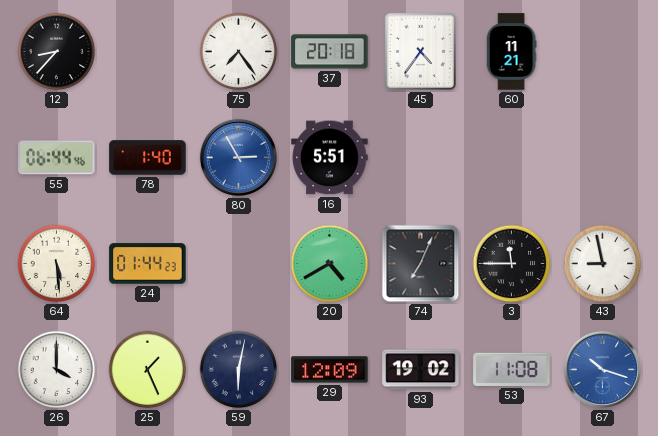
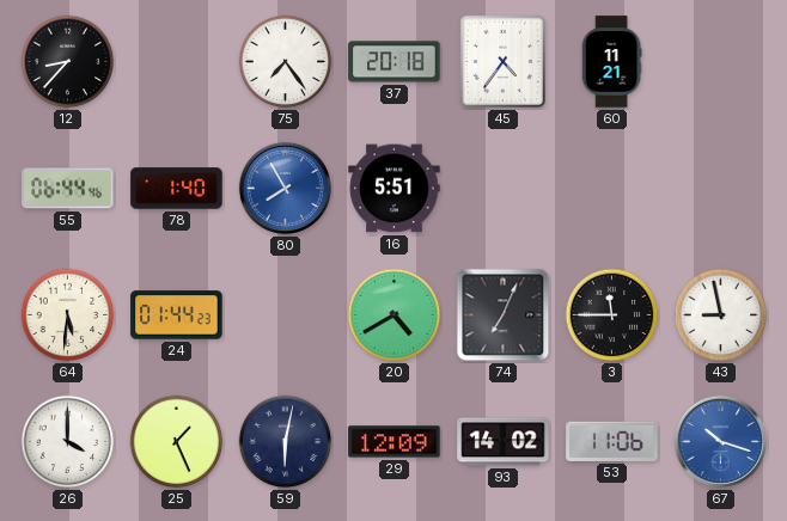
80: 2:55 -> 7:55 (285, 188)
64: 5:29 -> 5:31 (68, 315)
93: 19:02 -> 14:02 (504, 442)
53: 11:08 -> 11:06 (612, 441)
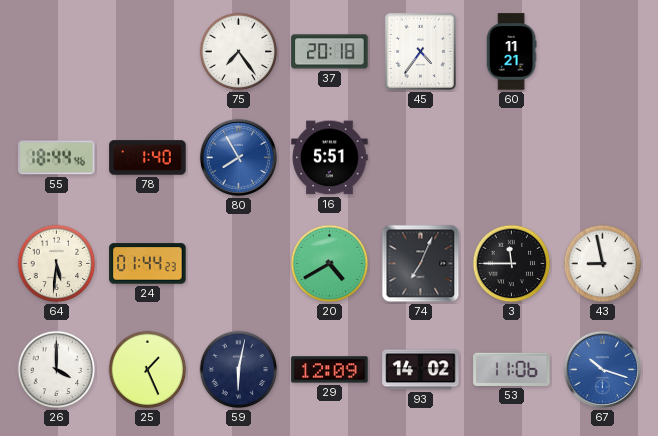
12: 8:37 -> none (68, 62)
55: 06:44 -> 18:44 (57, 158)
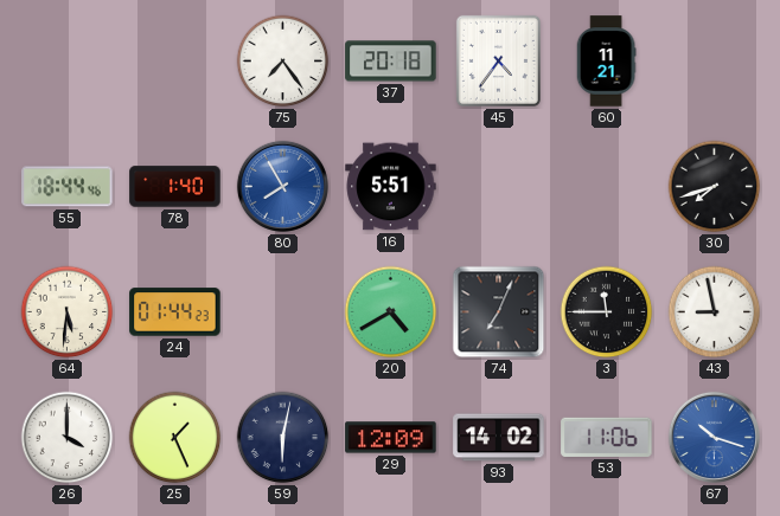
30: none -> 7:42 (715, 187)
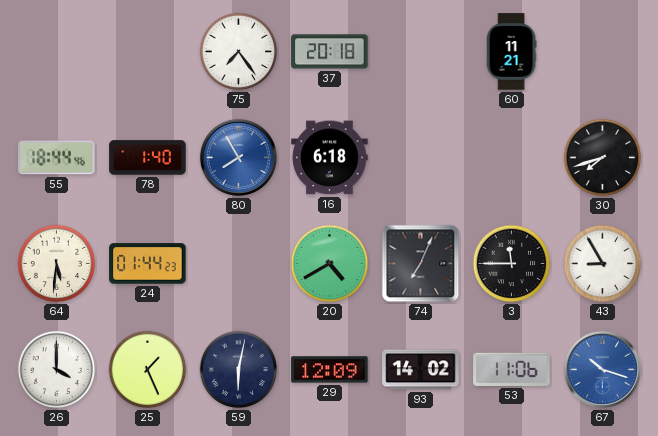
45: 4:36 -> none (498, 60)
16: 5:51 -> 6:18 (330, 158)
43: 8:58 -> 8:55 (603, 264)
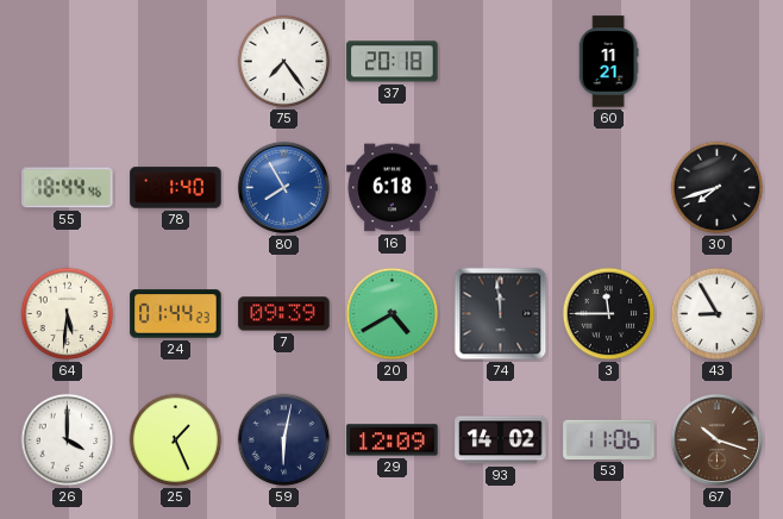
7: none -> 09:39 (284, 314)
74: 7:04 -> 11:59 (501, 314)
67 dial: blue -> brown (716, 439)
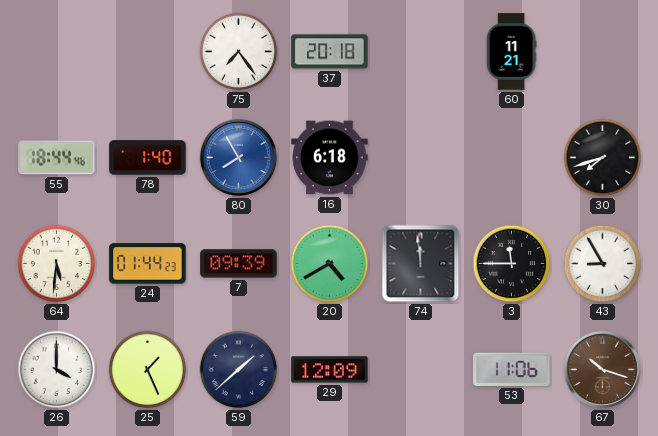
59: 6:02 -> 1:38 (239, 370)
93: 14:02 -> none (501, 440)
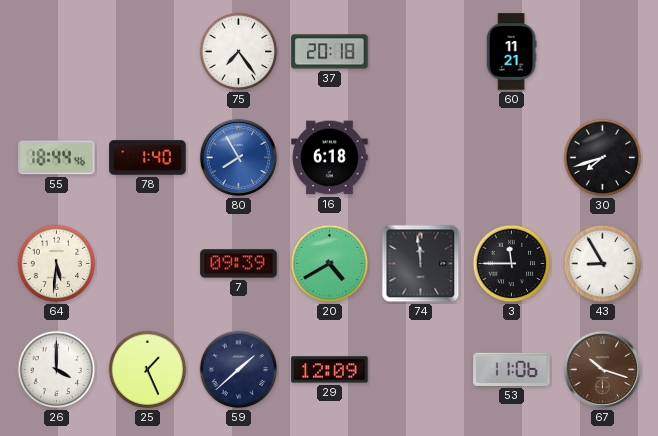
24: 01:44 -> none (148, 264)
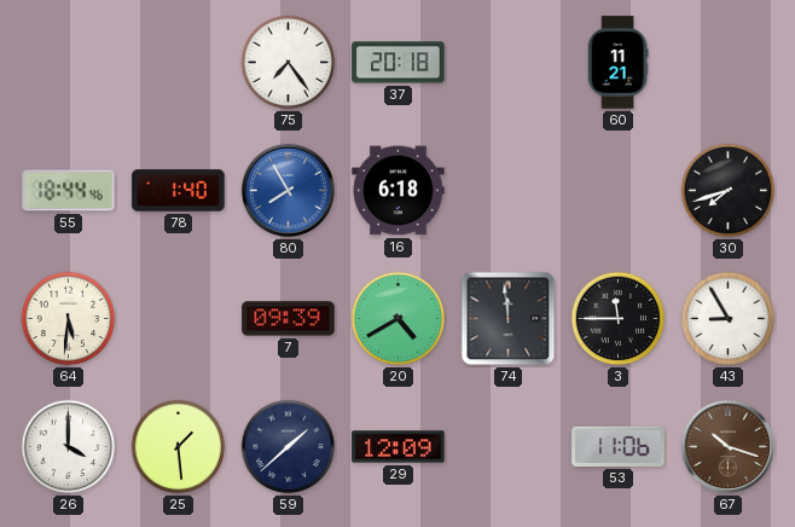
25: 1:26 -> 1:29 (179, 447)
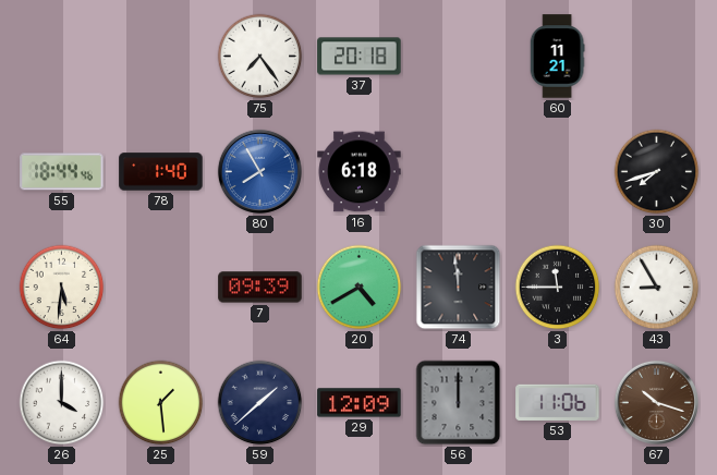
56: none -> 12:00 (459, 403)
